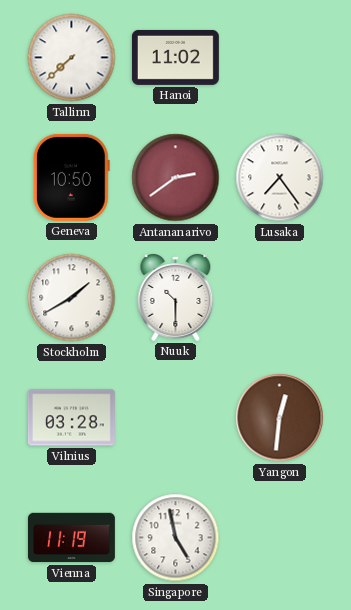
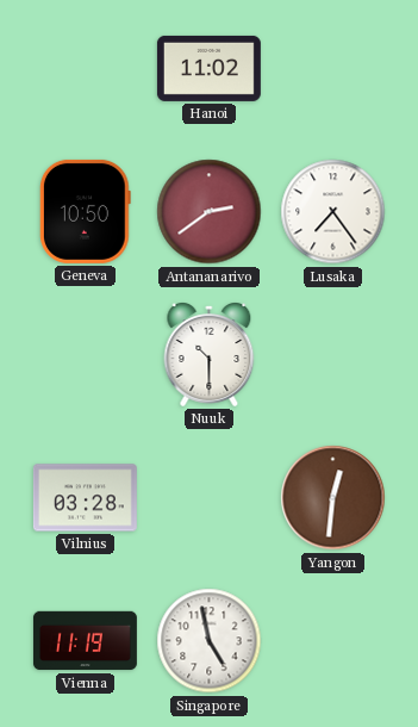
Tallinn: 7:38 -> none (72, 58)
Stockholm: 1:40 -> none (72, 298)
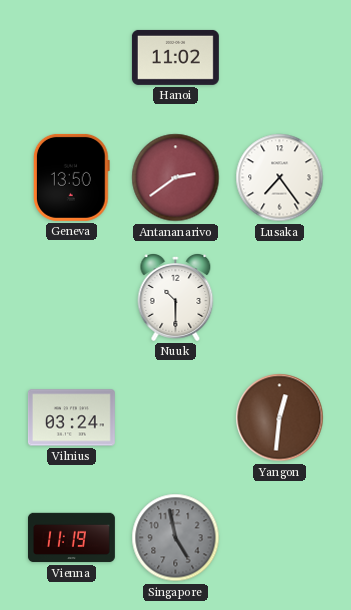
Geneva: 10:50 -> 13:50 (71, 177)
Vilnius: 03:28 -> 03:24 (71, 418)
Singapore dial: white -> grey (176, 538)
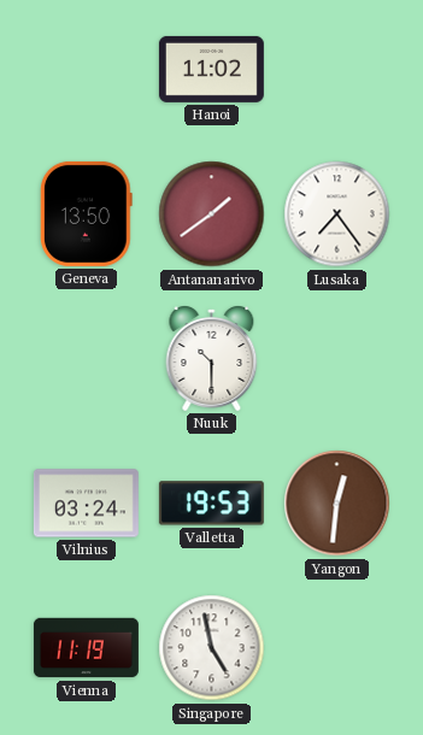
Antananarivo: 2:39 -> 1:39 (212, 214)
Valletta: none -> 19:53 (211, 504)
Singapore dial: grey -> white (212, 648)
